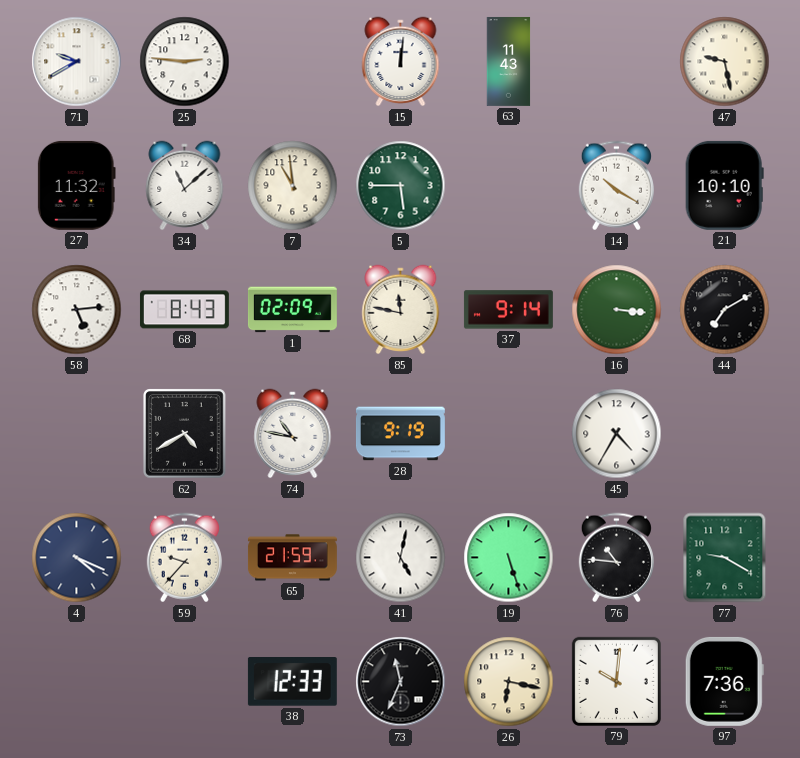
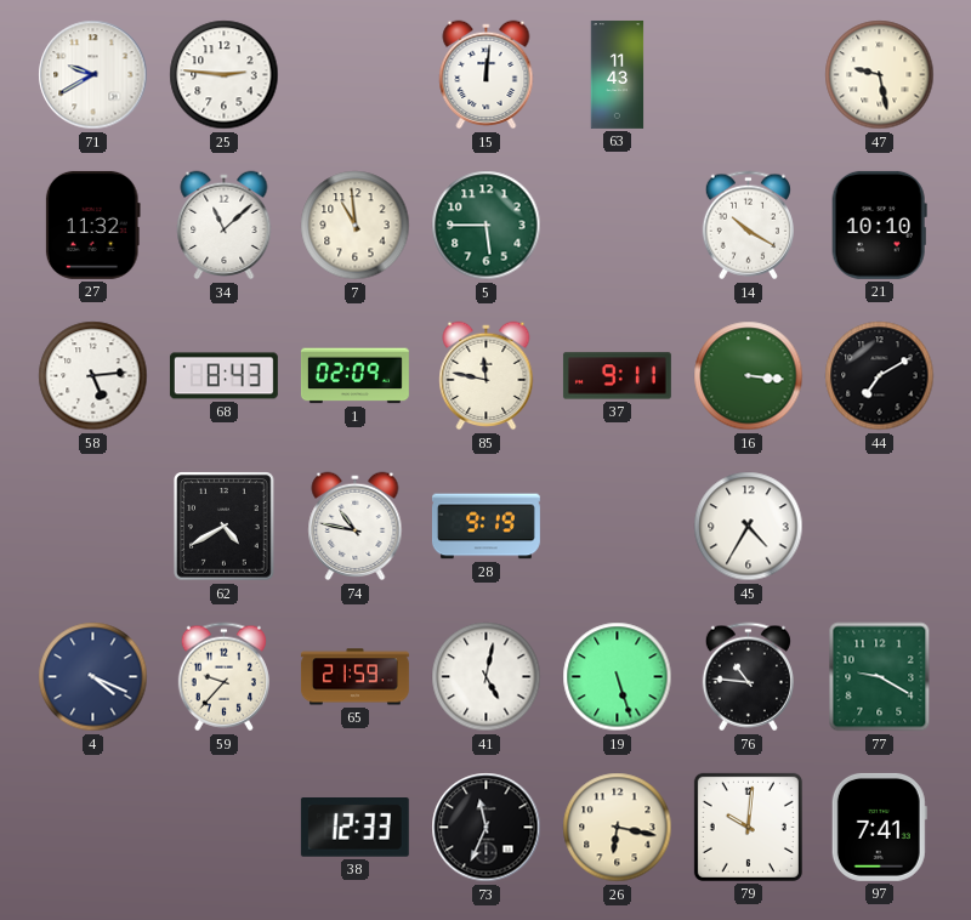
37: 9:14 -> 9:11 (617, 376)
97: 7:36 -> 7:41 (879, 827)
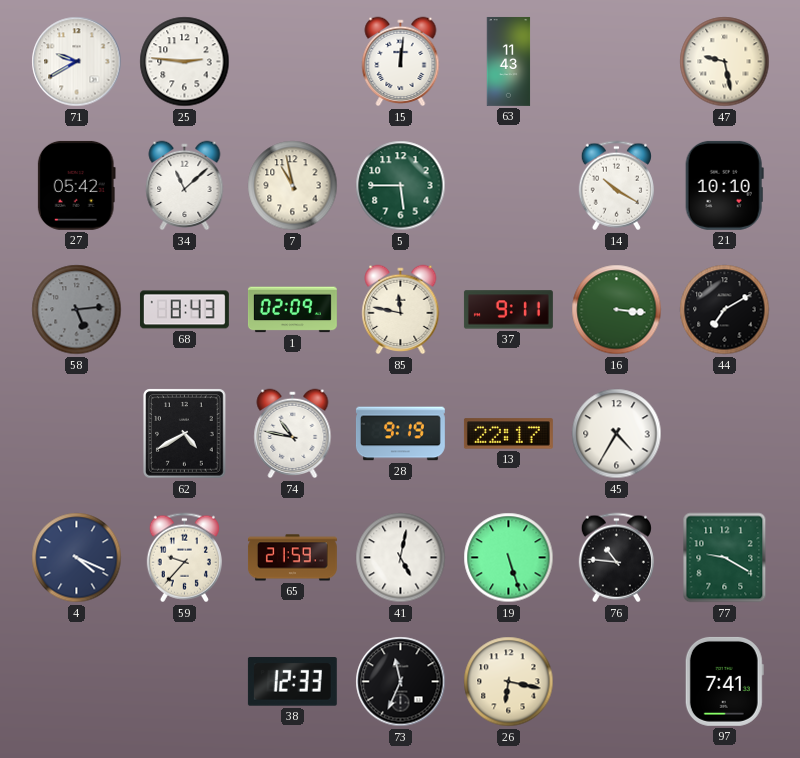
27: 11:32 -> 05:42 (76, 185)
7: 10:59 -> 10:58 (293, 186)
58 dial: white -> grey (77, 310)
13: none -> 22:17 (508, 434)
79: 10:01 -> none (748, 827)
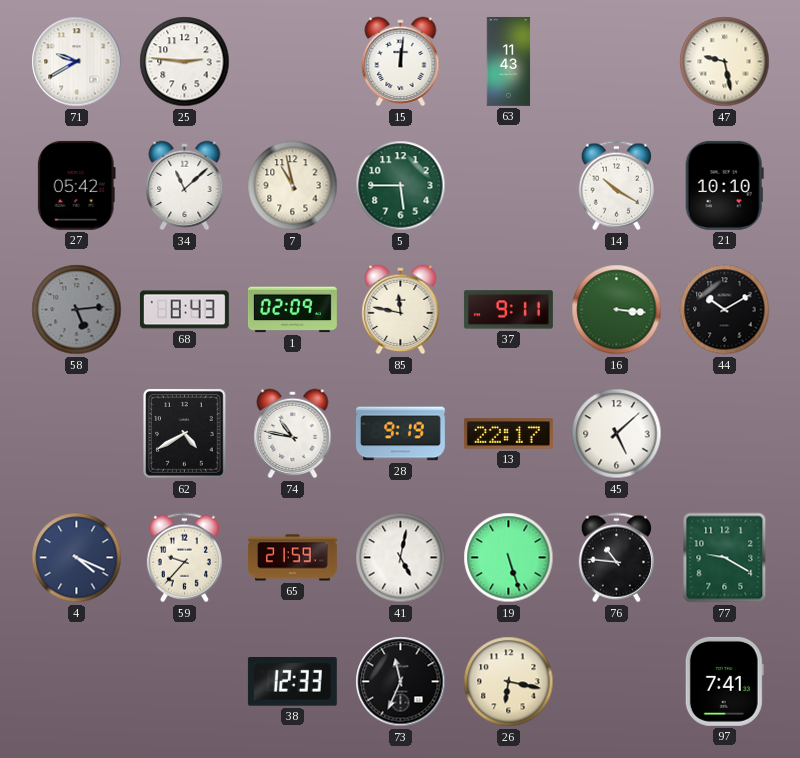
44: 7:10 -> 10:10 (725, 310)
45: 4:35 -> 5:08 (617, 434)
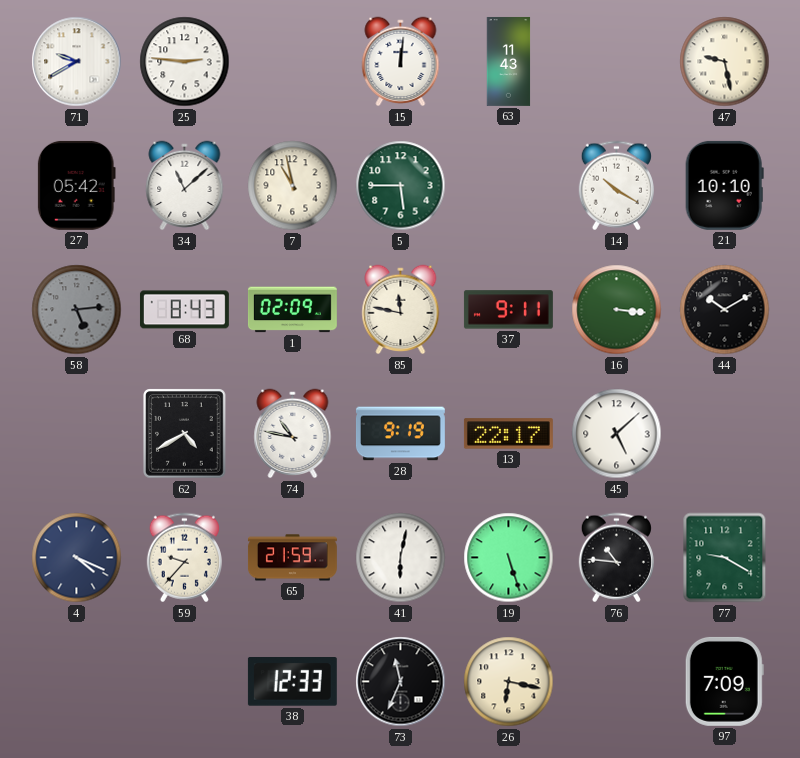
41: 5:02 -> 6:02 (401, 558)
97: 7:41 -> 7:09 (724, 681)
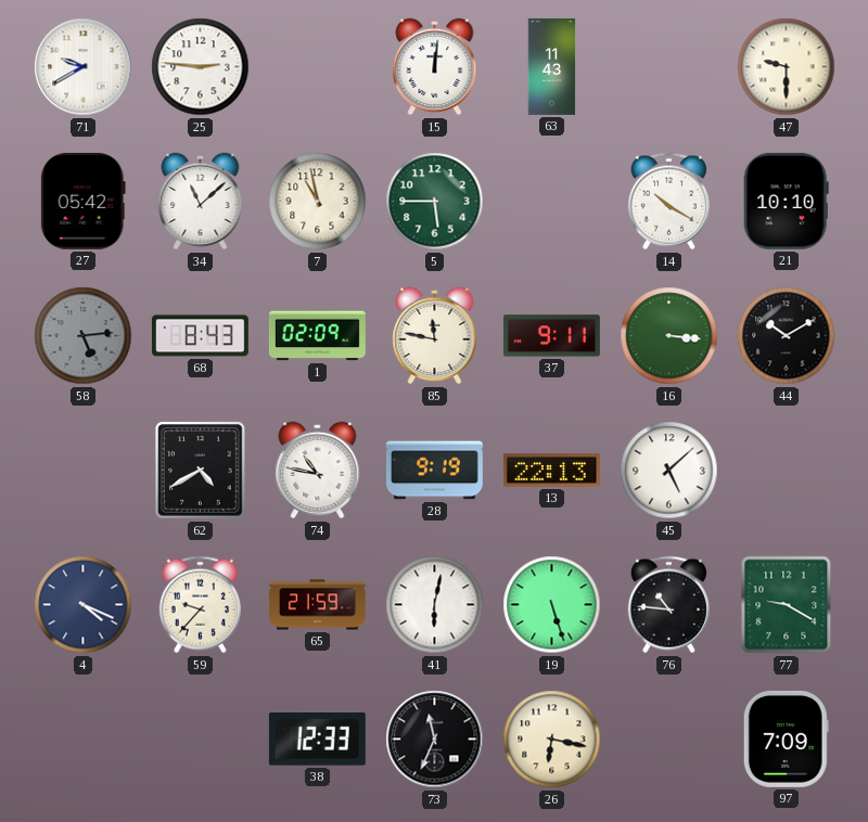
47: 9:28 -> 9:30 (787, 67)
13: 22:17 -> 22:13 (551, 471)
